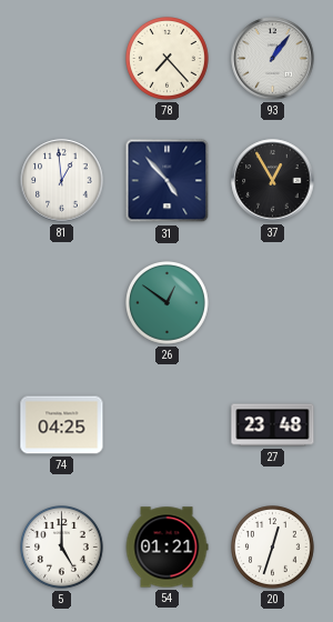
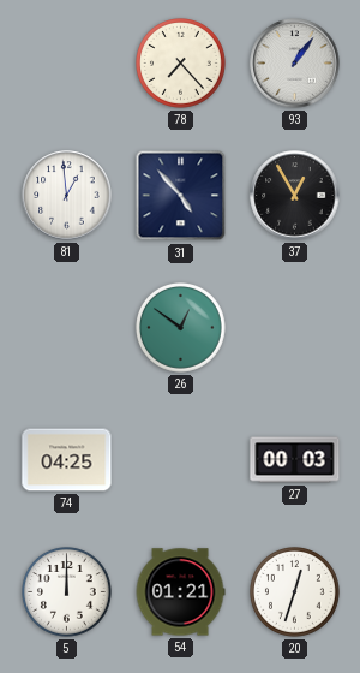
27: 23:48 -> 00:03 (295, 460)
5: 5:00 -> 12:00 (67, 592)
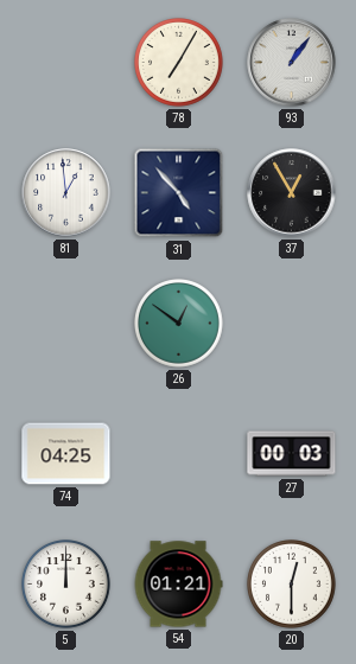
78: 7:23 -> 7:05 (179, 63)
20: 12:33 -> 12:30 (292, 585)
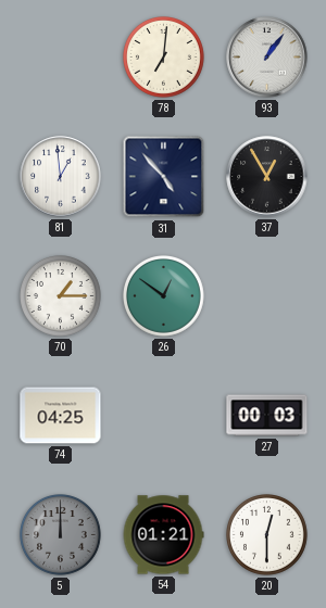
78: 7:05 -> 7:01 (164, 58)
70: none -> 1:15 (61, 296)
5 dial: white -> grey (61, 535)
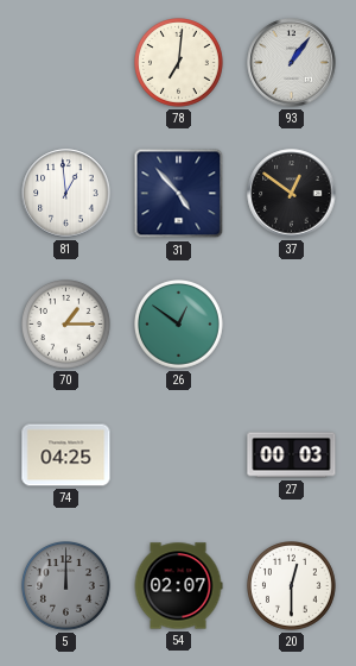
37: 12:55 -> 12:51 (292, 194)
54: 01:21 -> 02:07 (178, 586)
